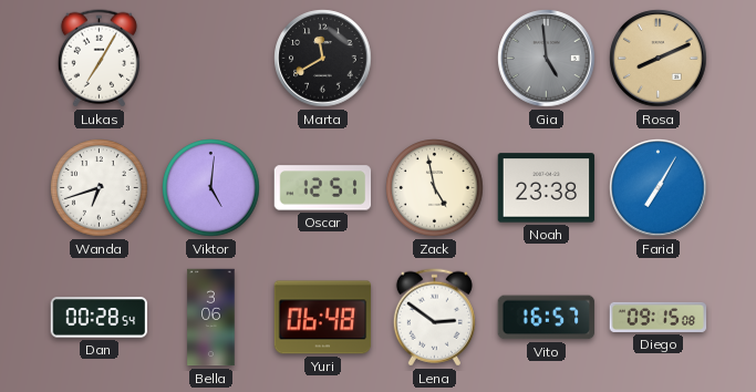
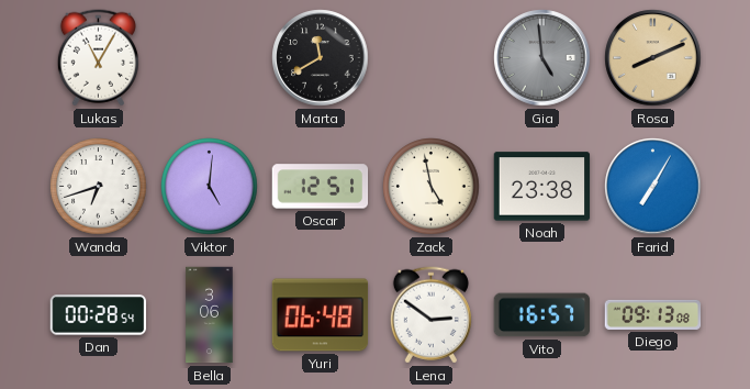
Lukas: 7:05 -> 11:05 (98, 58)
Diego: 09:15 -> 09:13 (653, 314)
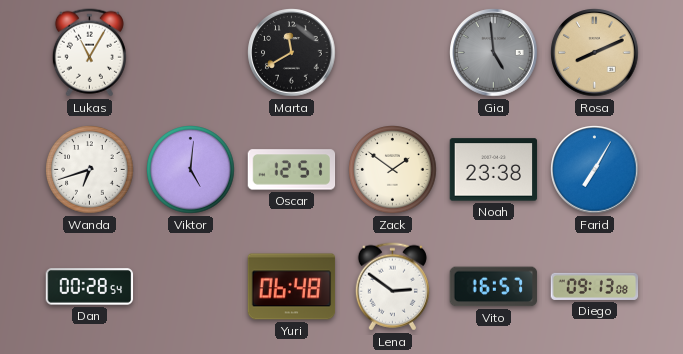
Zack: 4:58 -> 1:51 (393, 170)
Bella: 3:06 -> none (210, 315)
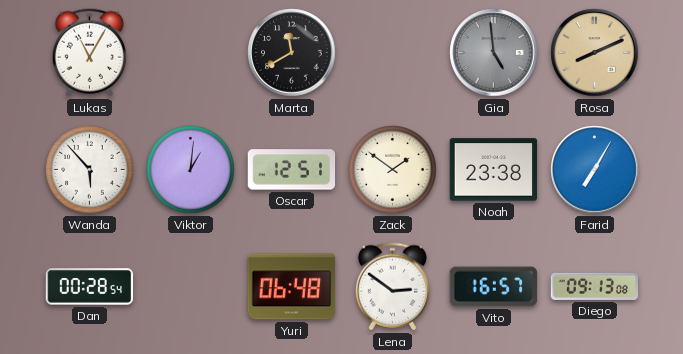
Wanda: 6:42 -> 5:53 (90, 170)
Viktor: 5:01 -> 1:01 (191, 170)
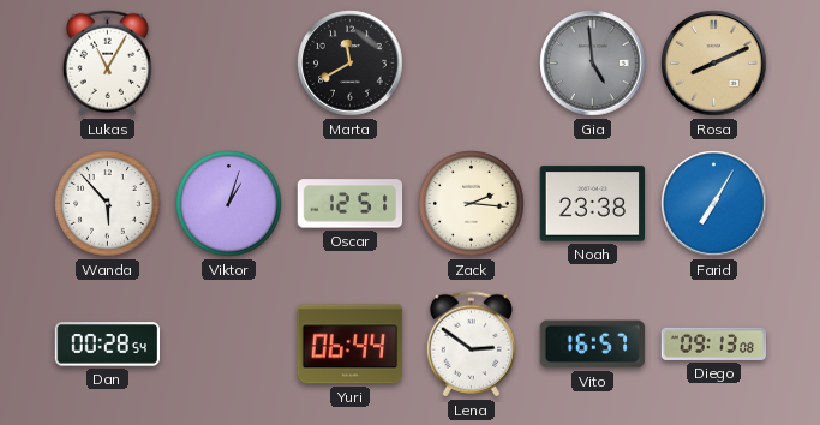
Viktor: 1:01 -> 1:03 (229, 204)
Zack: 1:51 -> 2:16 (472, 204)
Yuri: 06:48 -> 06:44 (351, 345)
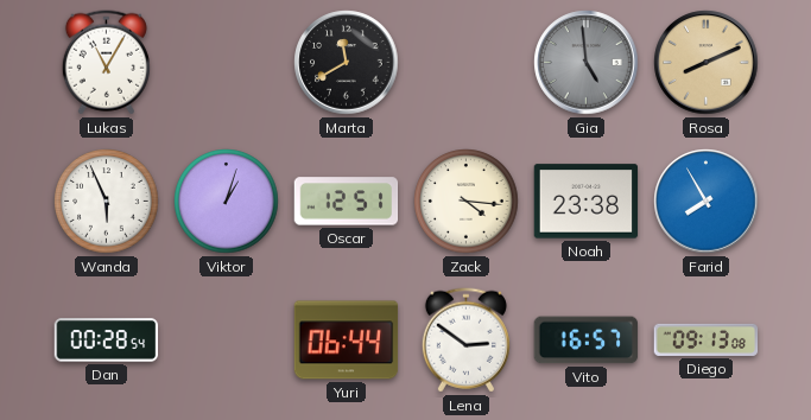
Wanda: 5:53 -> 5:56 (107, 202)
Zack: 2:16 -> 4:16 (467, 202)
Farid: 7:05 -> 7:55 (707, 202)
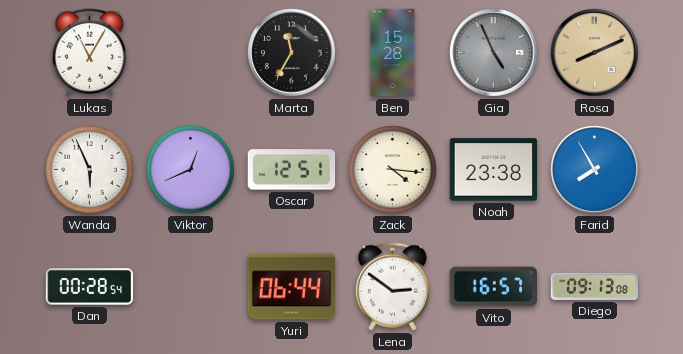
Marta: 11:40 -> 11:35 (292, 53)
Ben: none -> 15:28 (393, 53)
Gia: 4:59 -> 4:56 (494, 53)
Viktor: 1:03 -> 12:41 (191, 170)
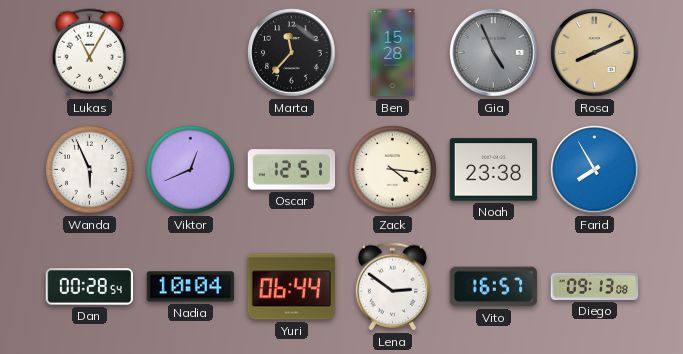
Marta: 11:35 -> 11:37 (292, 53)
Nadia: none -> 10:04 (191, 287)
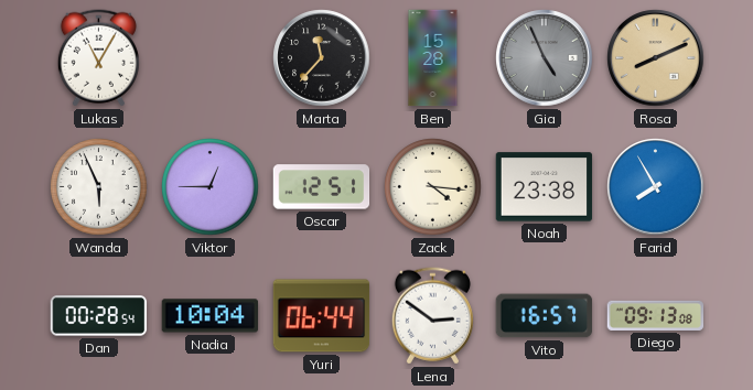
Viktor: 12:41 -> 12:45 (211, 187)
